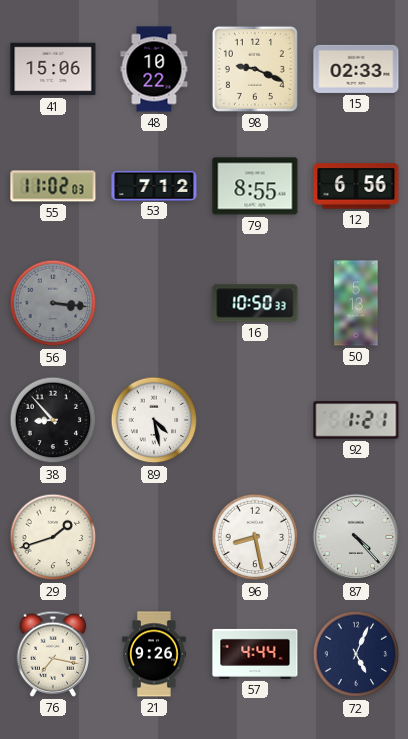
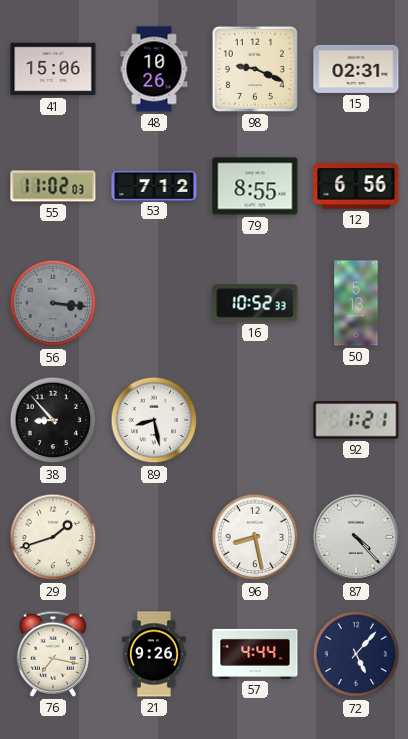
48: 10:22 -> 10:26 (154, 69)
15: 02:33 -> 02:31 (356, 69)
16: 10:50 -> 10:52 (255, 303)
89: 4:28 -> 8:28 (154, 420)
72: 5:04 -> 5:07 (356, 654)
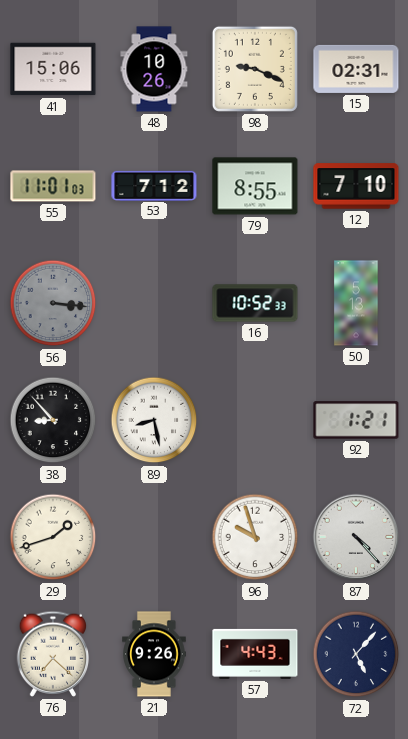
55: 11:02 -> 11:01 (53, 186)
12: 6:56 -> 7:10 (356, 186)
96: 8:28 -> 9:57 (255, 537)
76: 7:17 -> 7:22 (53, 654)
57: 4:44 -> 4:43 (255, 654)
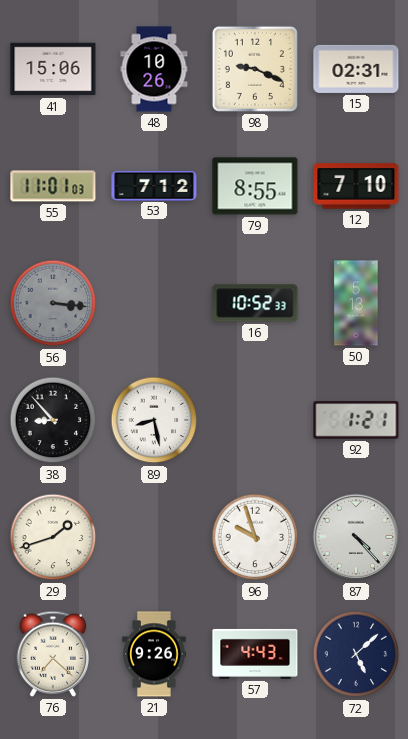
72: 5:07 -> 5:08 (356, 654)
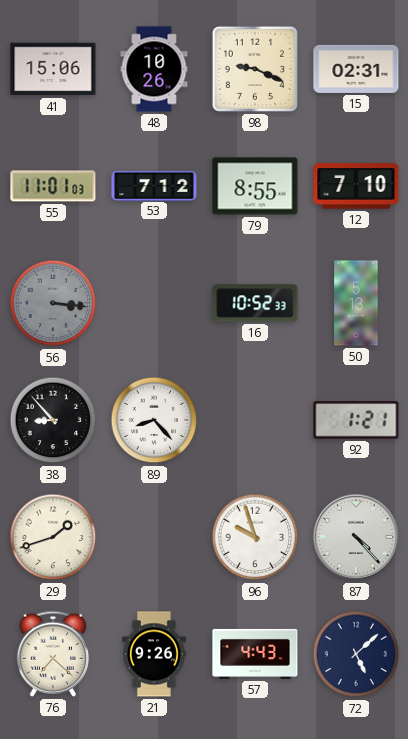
89: 8:28 -> 8:23 (154, 420)
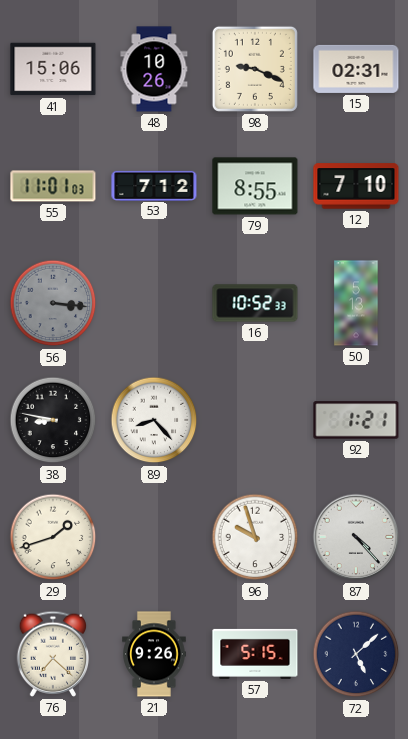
38: 8:53 -> 8:47 (53, 420)
57: 4:43 -> 5:15 (255, 654)
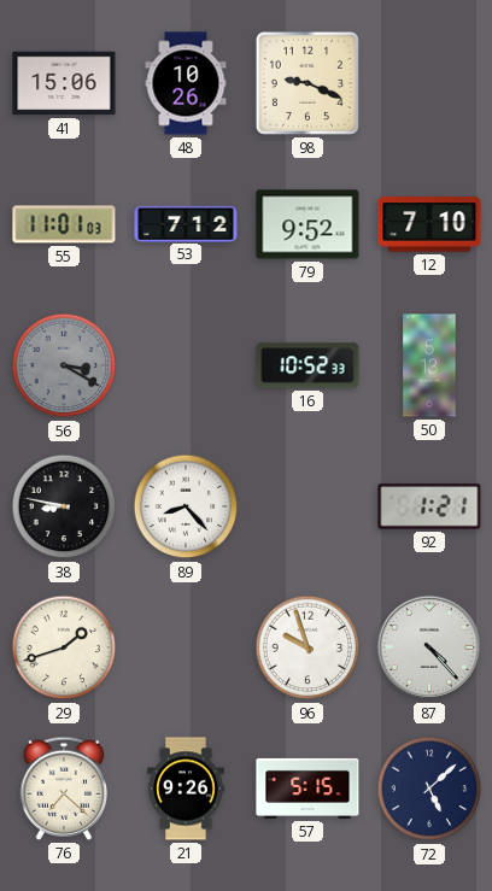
15: 02:31 -> none (356, 69)
79: 8:55 -> 9:52 (307, 224)
56: 3:16 -> 3:20 (64, 365)
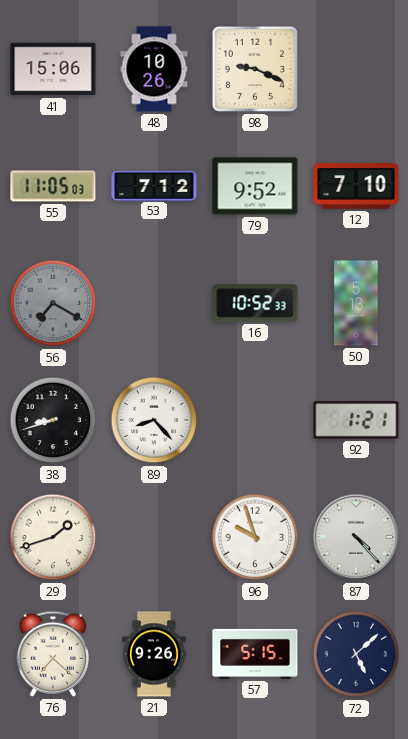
55: 11:01 -> 11:05 (53, 186)
56: 3:20 -> 7:20 (53, 303)
38: 8:47 -> 8:42 (53, 420)
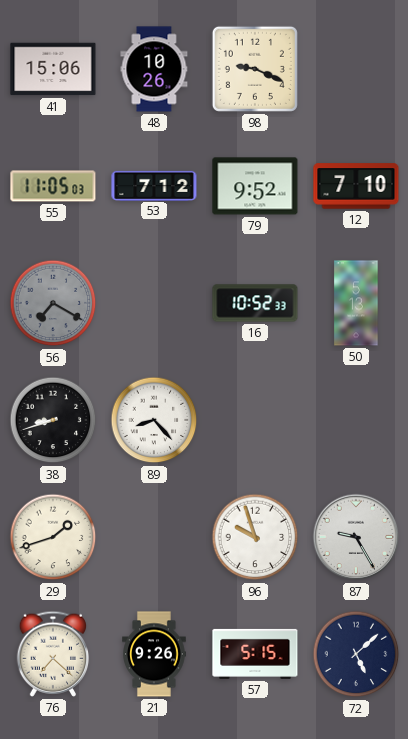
92: 1:21 -> none (356, 420)
87: 4:23 -> 9:25 (356, 537)
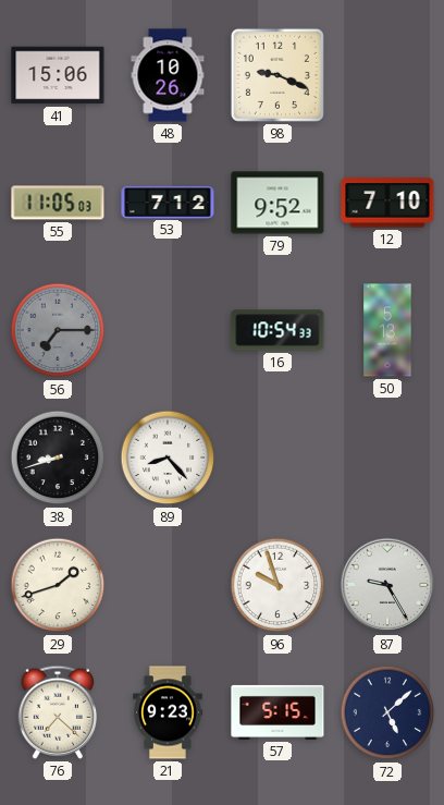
56: 7:20 -> 7:15 (58, 330)
16: 10:52 -> 10:54 (277, 330)
21: 9:26 -> 9:23 (168, 712)
